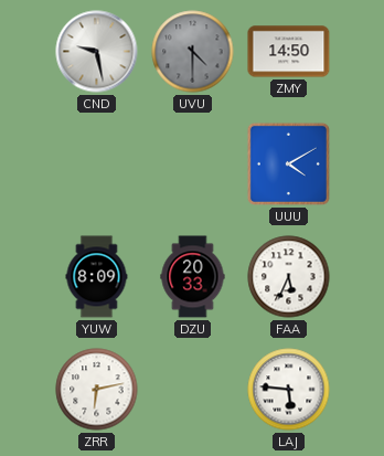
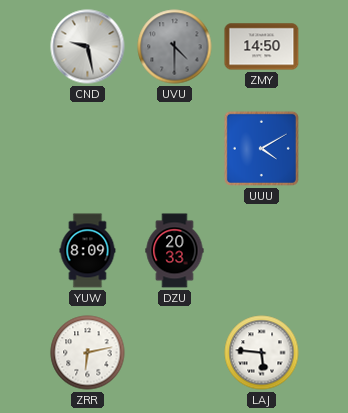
FAA: 5:34 -> none (289, 277)
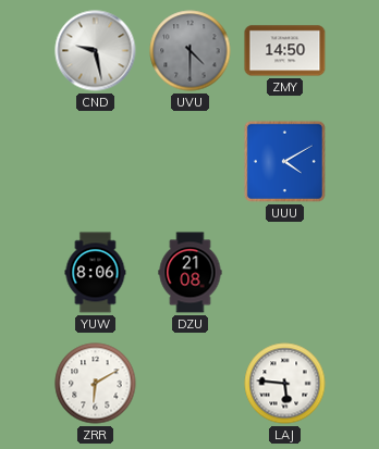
YUW: 8:09 -> 8:06 (96, 273)
DZU: 20:33 -> 21:08 (191, 273)
ZRR: 6:13 -> 6:10 (96, 384)
